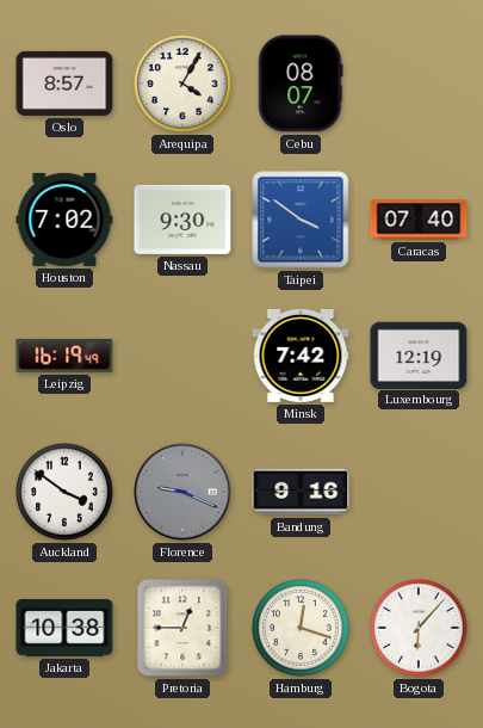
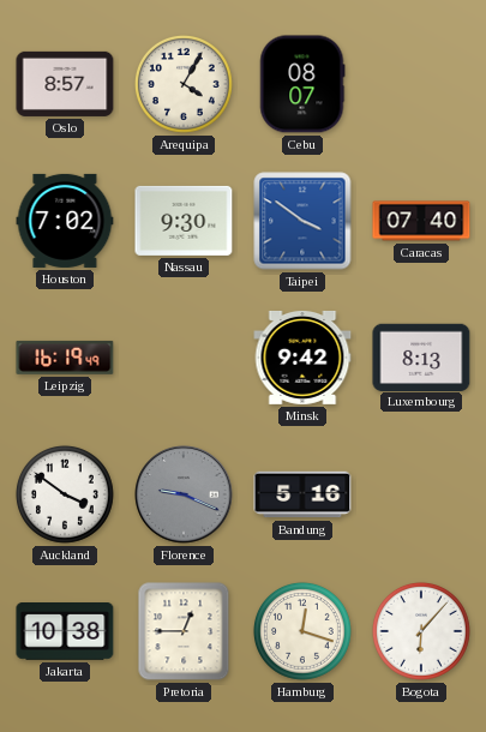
Minsk: 7:42 -> 9:42 (302, 358)
Luxembourg: 12:19 -> 8:13 (421, 356)
Bandung: 9:16 -> 5:16 (302, 494)
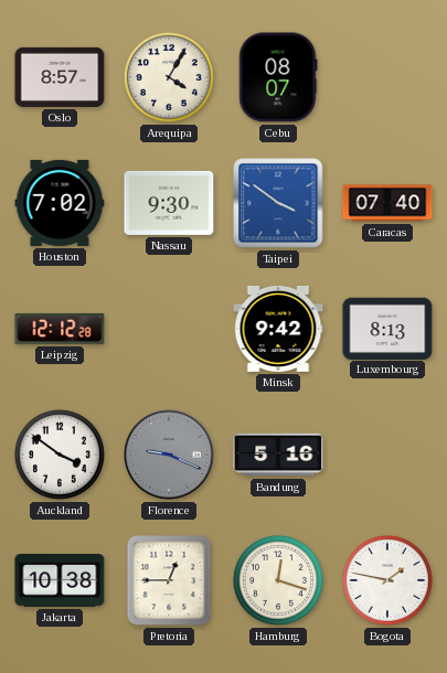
Leipzig: 16:19 -> 12:12 (60, 329)
Bogota: 6:07 -> 1:47 (387, 580)
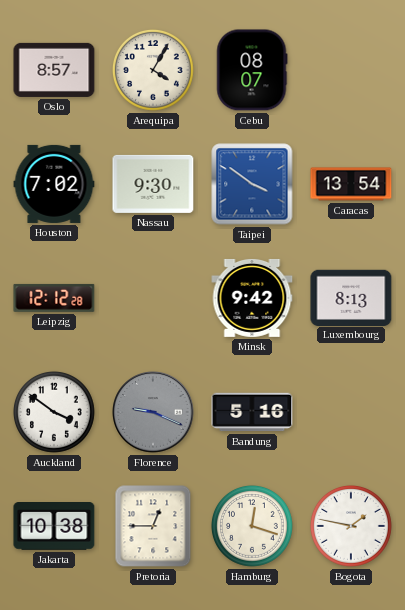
Caracas: 07:40 -> 13:54 (351, 184)
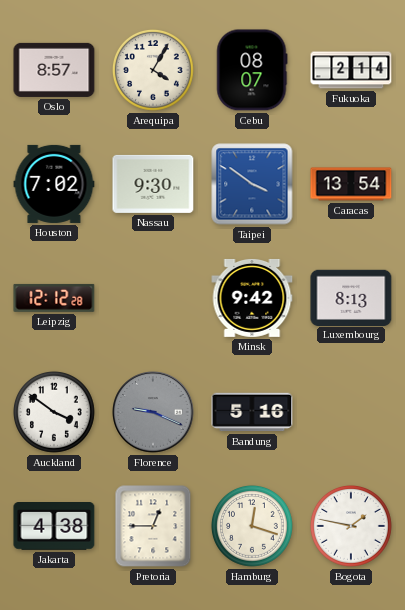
Fukuoka: none -> 2:14 (351, 70)
Jakarta: 10:38 -> 4:38 (54, 527)
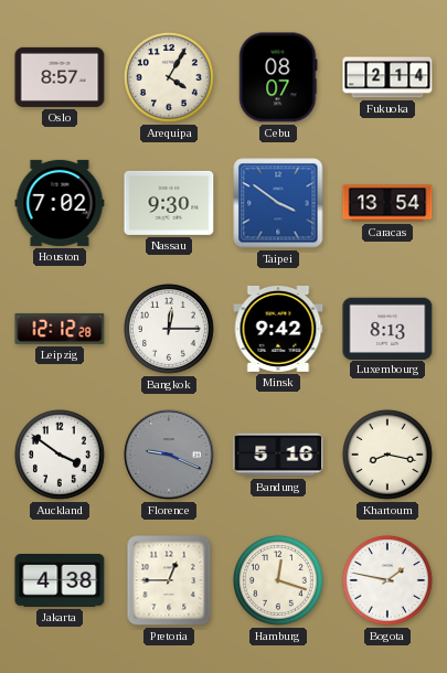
Bangkok: none -> 12:15 (169, 329)
Khartoum: none -> 8:17 (387, 455)
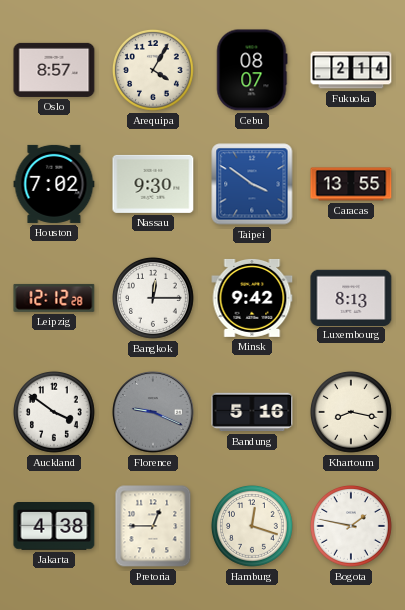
Caracas: 13:54 -> 13:55 (351, 184)
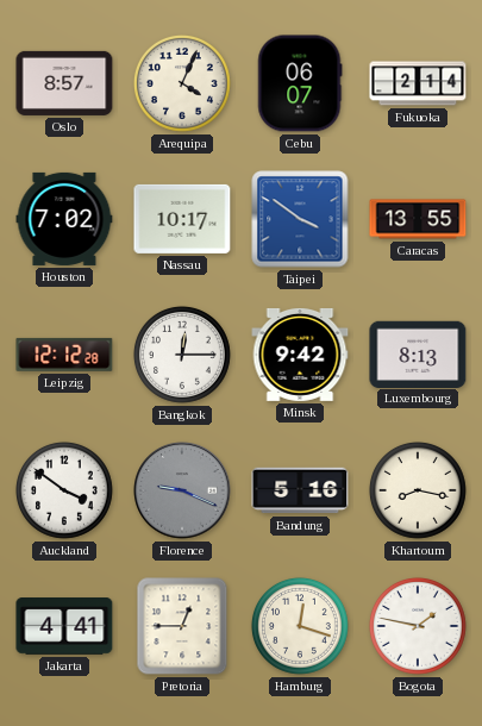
Arequipa: 4:05 -> 4:04 (182, 83)
Cebu: 08:07 -> 06:07 (300, 83)
Nassau: 9:30 -> 10:17 (182, 219)
Jakarta: 4:38 -> 4:41 (64, 627)
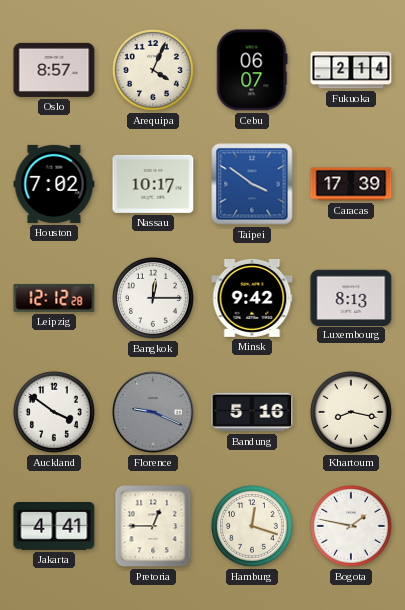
Caracas: 13:55 -> 17:39 (351, 184)
